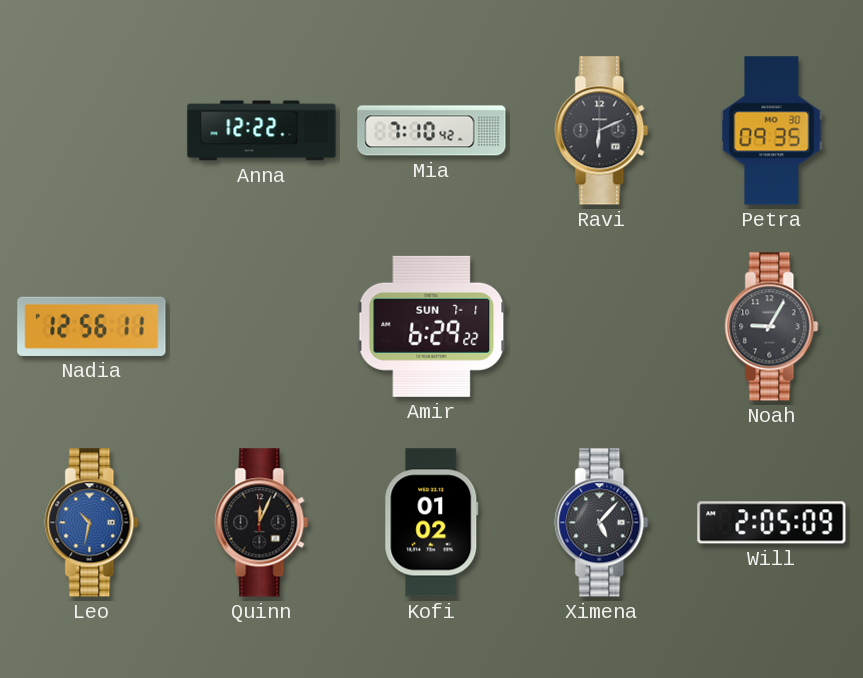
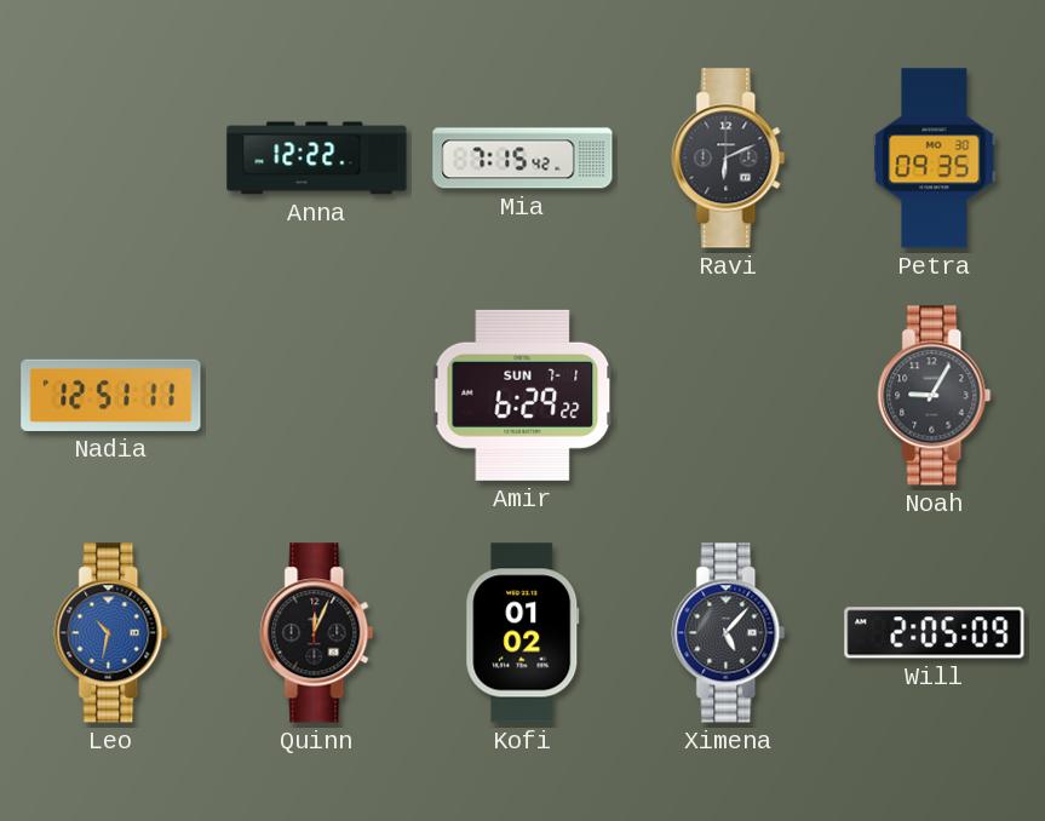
Mia: 7:10 -> 7:15 (523, 159)
Nadia: 12:56 -> 12:51 (111, 395)
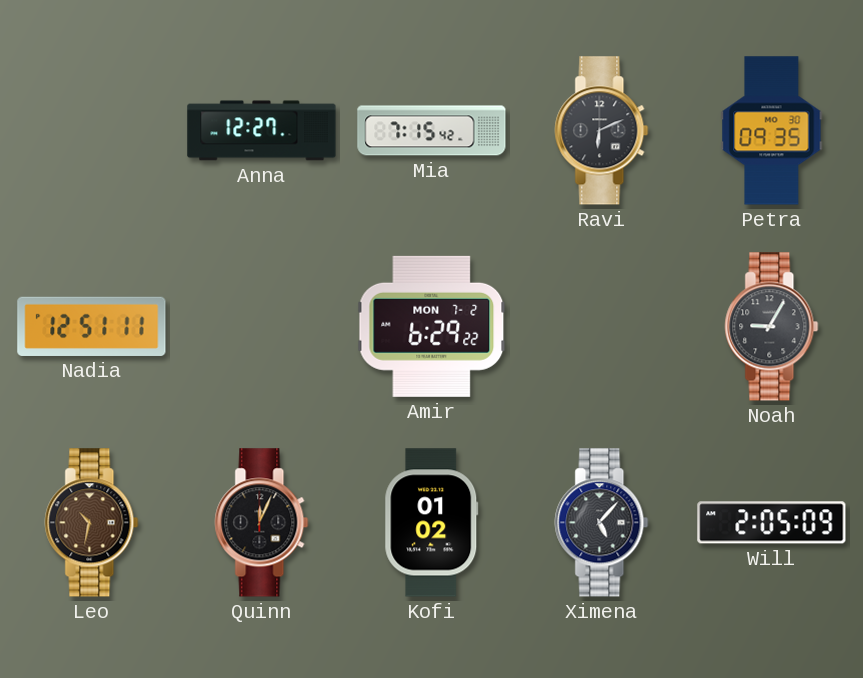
Anna: 12:22 -> 12:27 (262, 131)
Amir date: SUN 7-1 -> MON 7-2 (432, 326)
Leo dial: blue -> brown (92, 523)
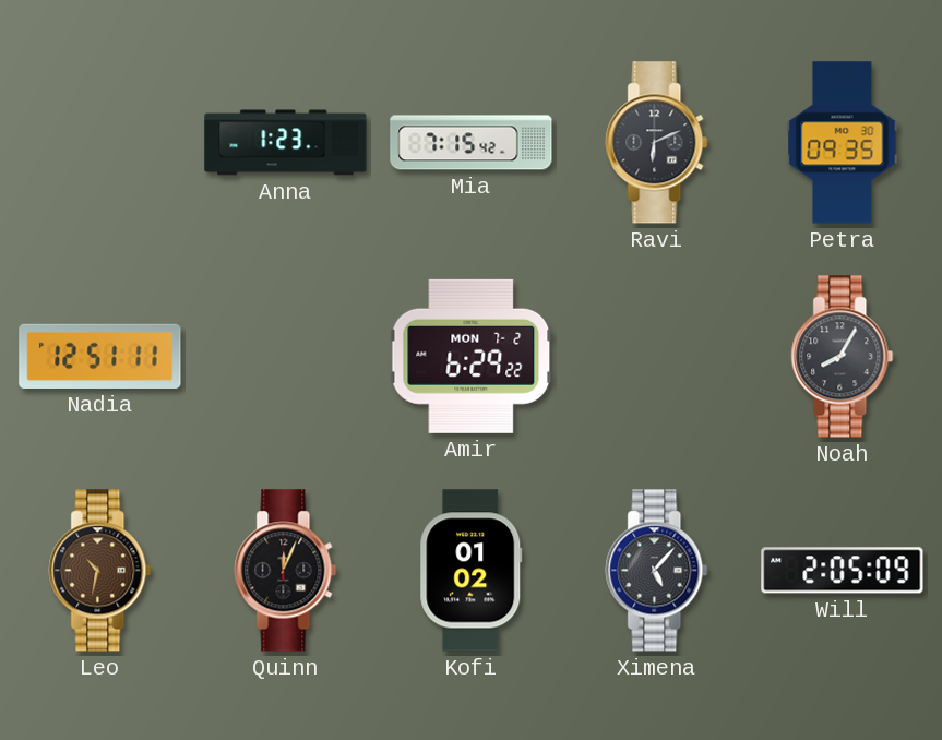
Anna: 12:27 -> 1:23 (286, 143)
Noah: 9:05 -> 8:05 (843, 357)
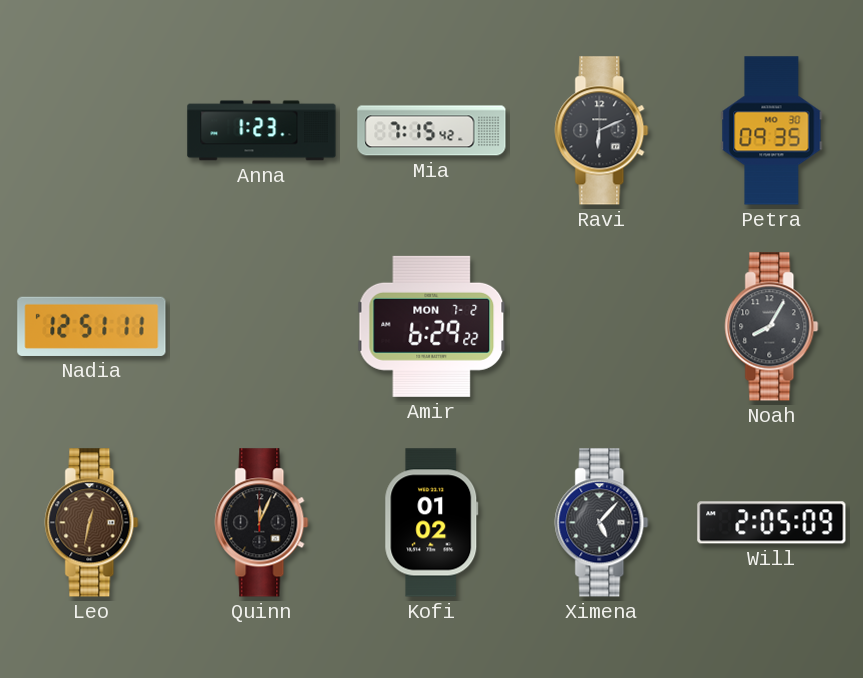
Leo: 10:32 -> 12:32 (92, 523)
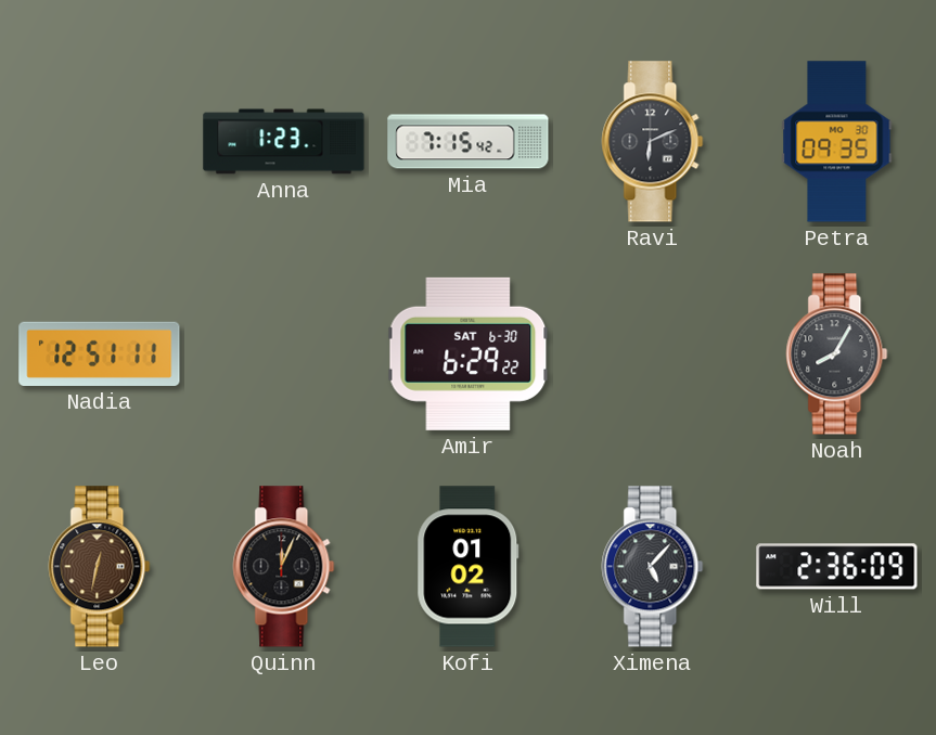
Amir date: MON 7-2 -> SAT 6-30 (469, 353)
Will: 2:05 -> 2:36 (837, 567)
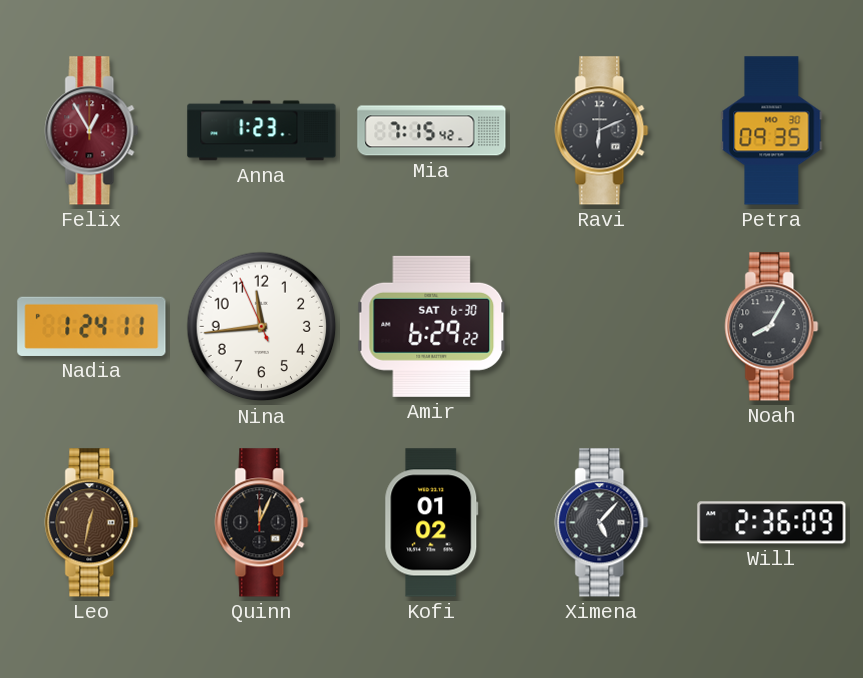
Felix: none -> 12:55 (92, 131)
Nadia: 12:51 -> 1:24 (92, 326)
Nina: none -> 11:43 (262, 327)
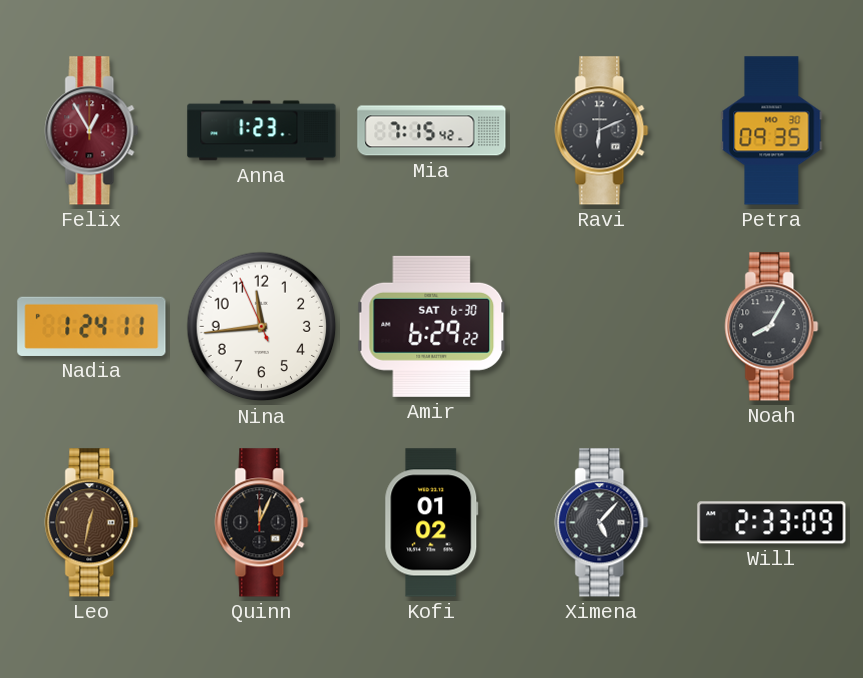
Will: 2:36 -> 2:33 (772, 523)
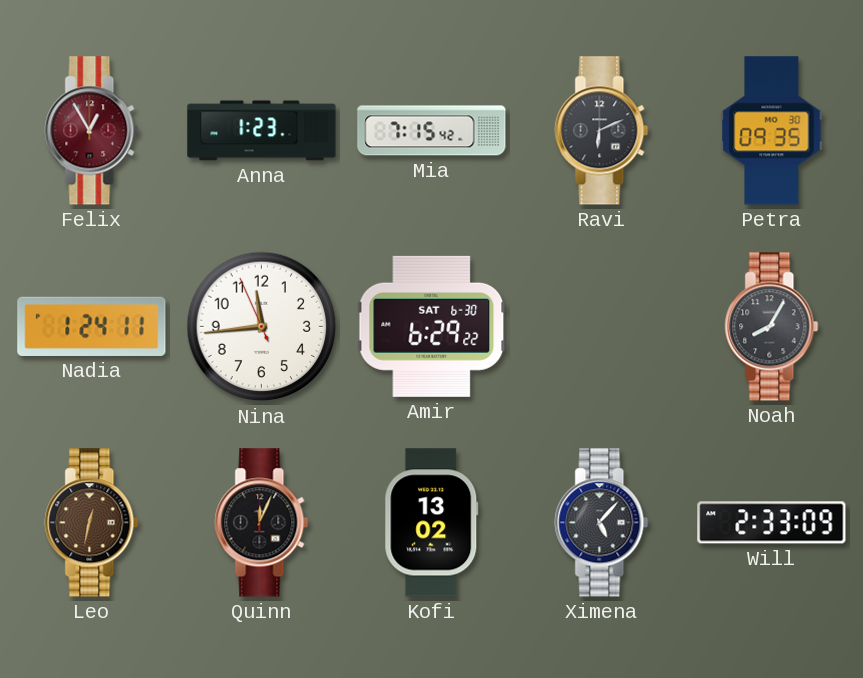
Kofi: 01:02 -> 13:02 (432, 523)
